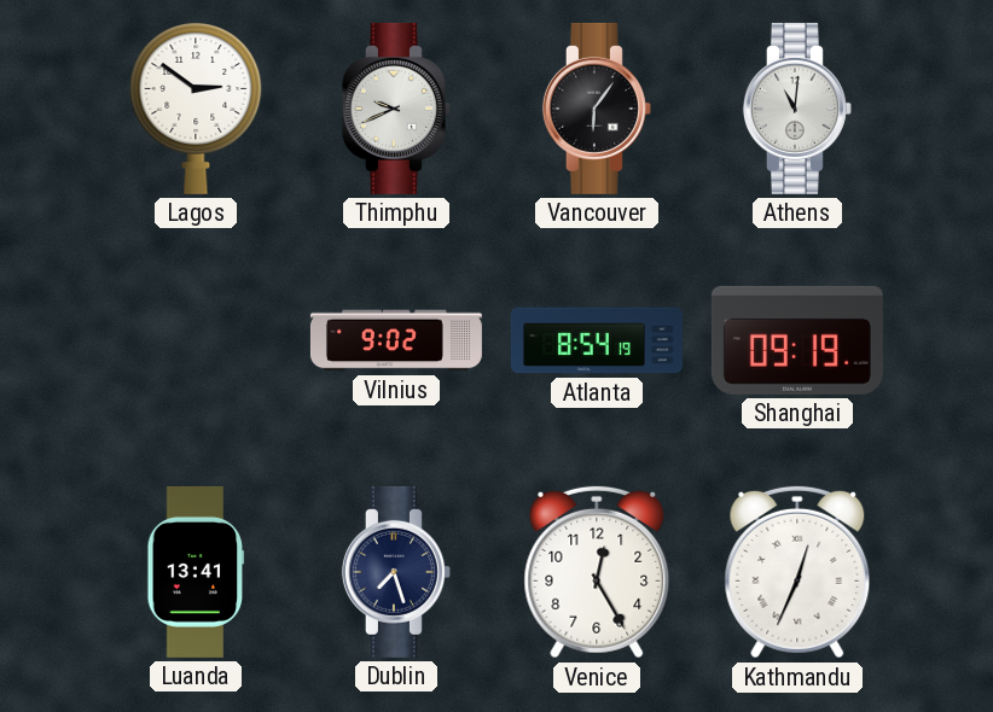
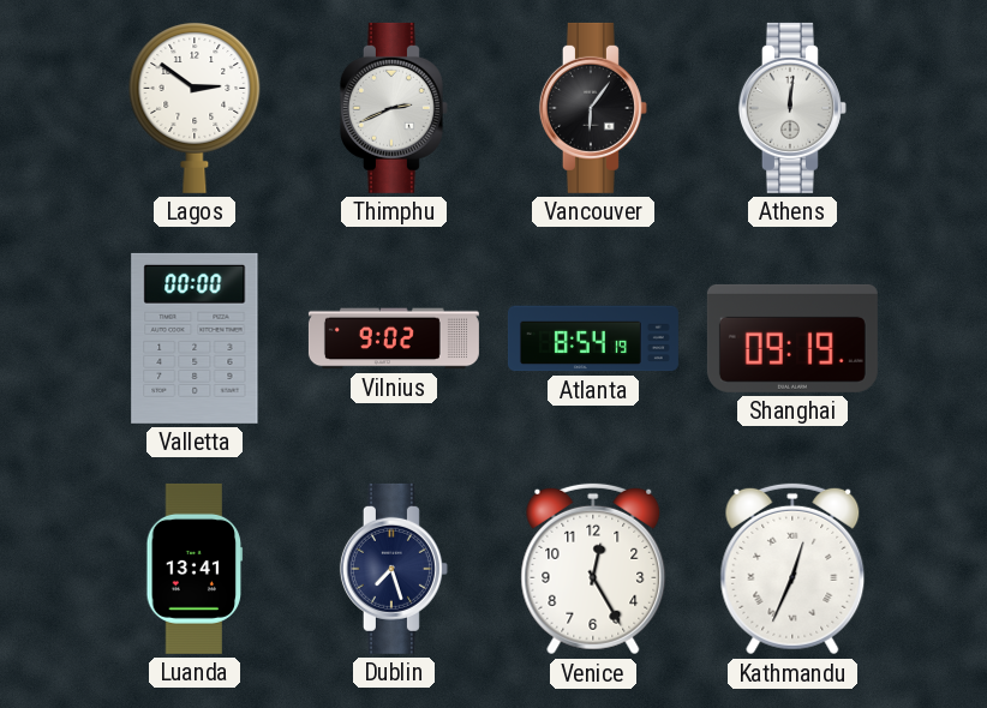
Thimphu: 9:41 -> 2:41 (394, 108)
Athens: 11:01 -> 12:01 (792, 108)
Valletta: none -> 00:00 (195, 338)
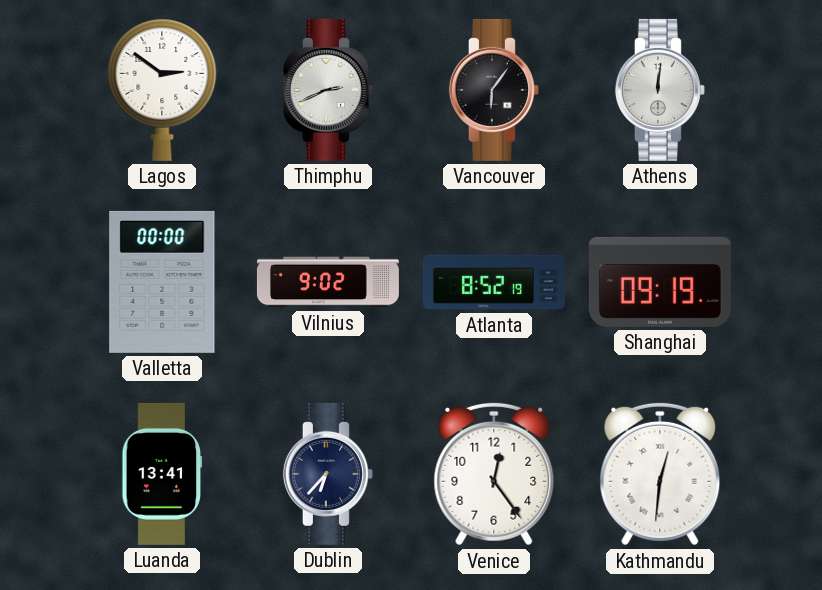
Atlanta: 8:54 -> 8:52 (494, 282)
Dublin: 7:27 -> 6:37 (328, 474)
Venice: 12:25 -> 12:24 (494, 474)
Kathmandu: 12:34 -> 12:31 (660, 474)
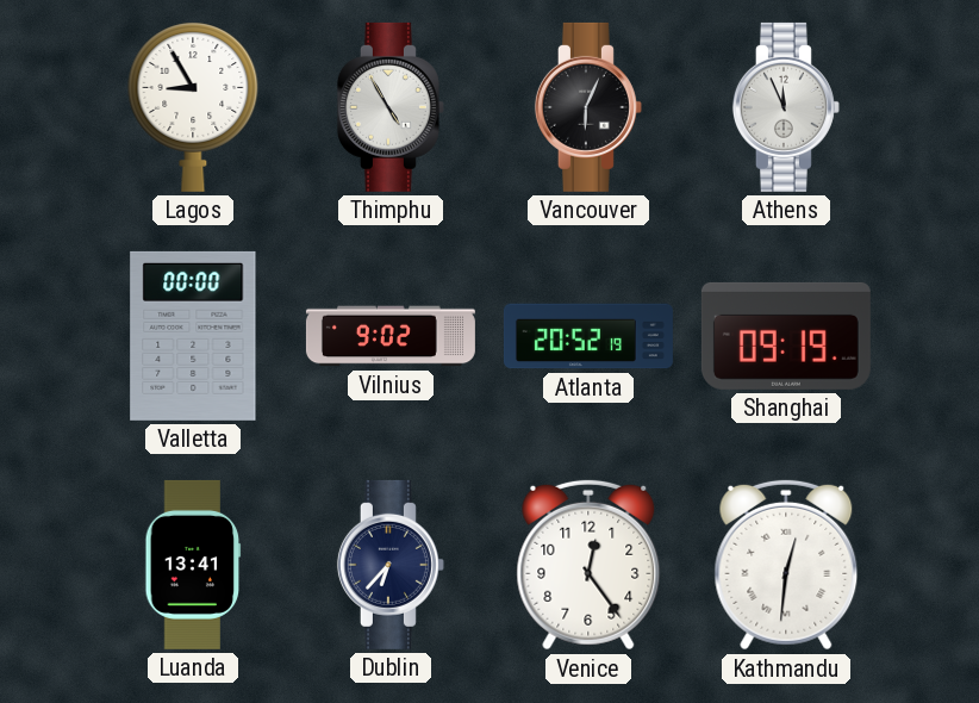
Lagos: 2:51 -> 8:55 (193, 107)
Thimphu: 2:41 -> 4:55 (391, 107)
Vancouver: 6:06 -> 6:04 (588, 107)
Athens: 12:01 -> 11:56 (786, 107)
Atlanta: 8:52 -> 20:52 (588, 336)
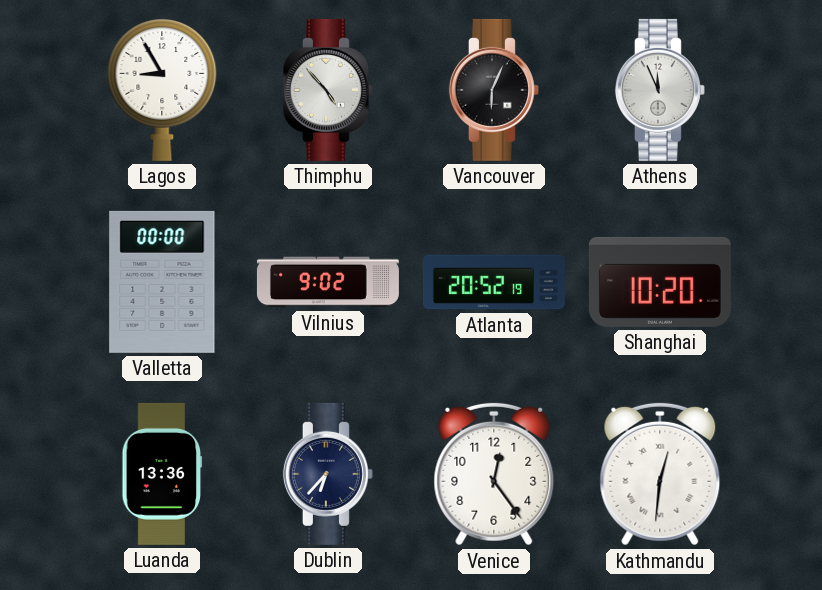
Thimphu: 4:55 -> 4:53 (328, 90)
Shanghai: 09:19 -> 10:20 (660, 282)
Luanda: 13:41 -> 13:36 (162, 474)
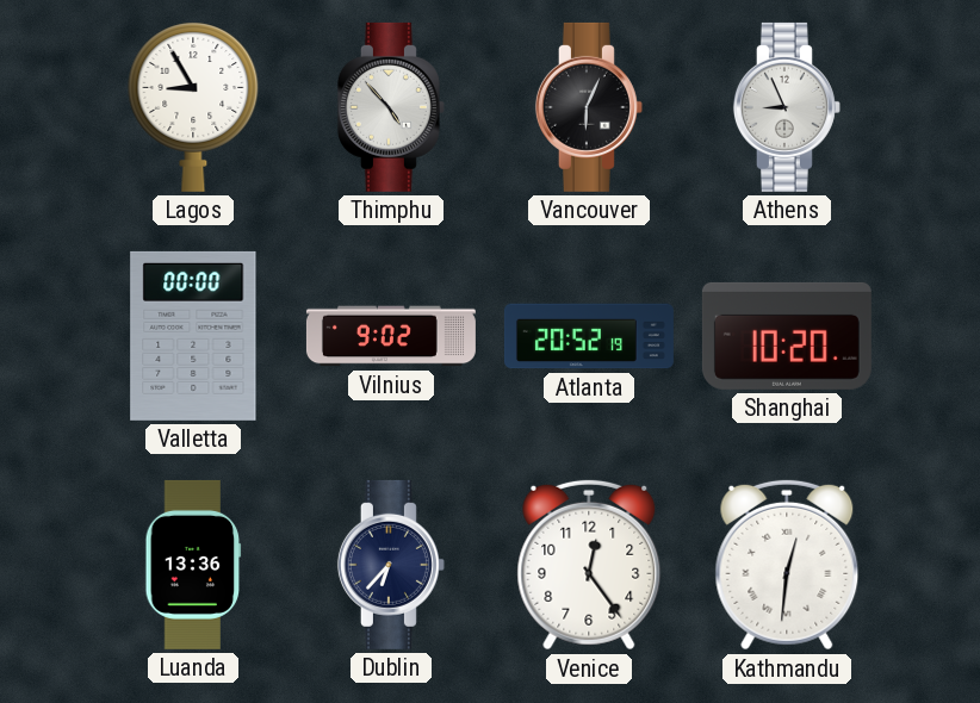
Athens: 11:56 -> 8:56 (787, 107)
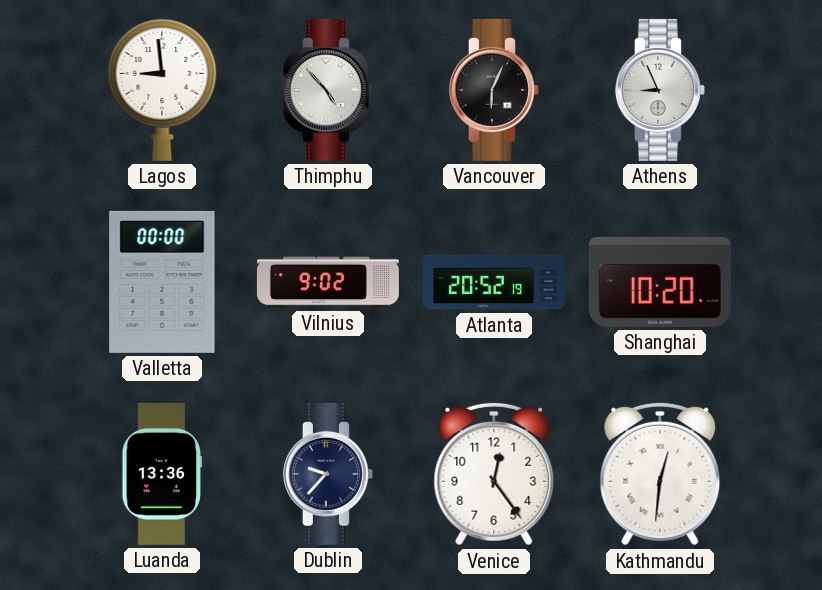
Lagos: 8:55 -> 8:59 (162, 90)
Dublin: 6:37 -> 9:37 (328, 474)
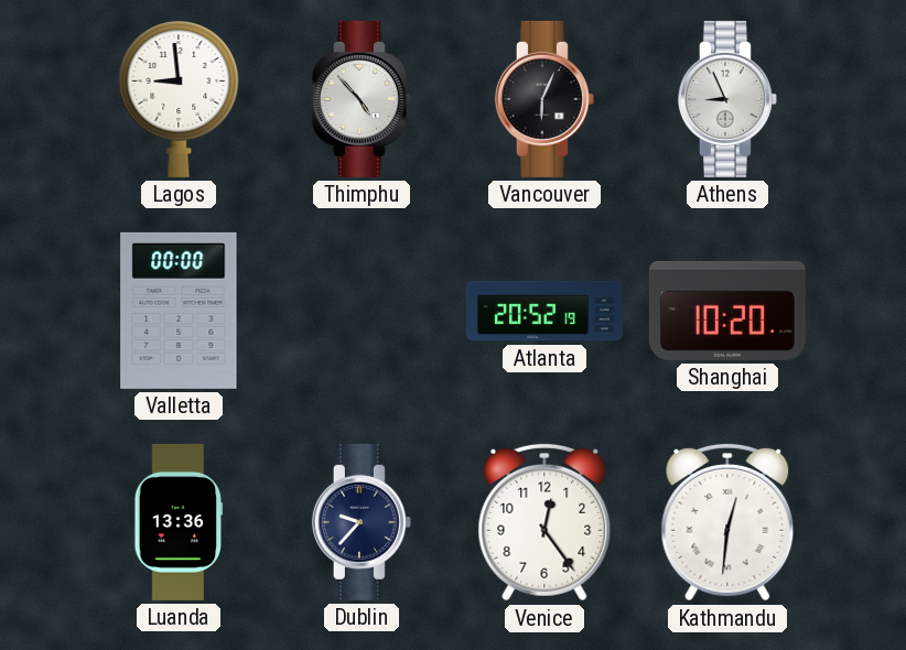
Vilnius: 9:02 -> none (328, 282)
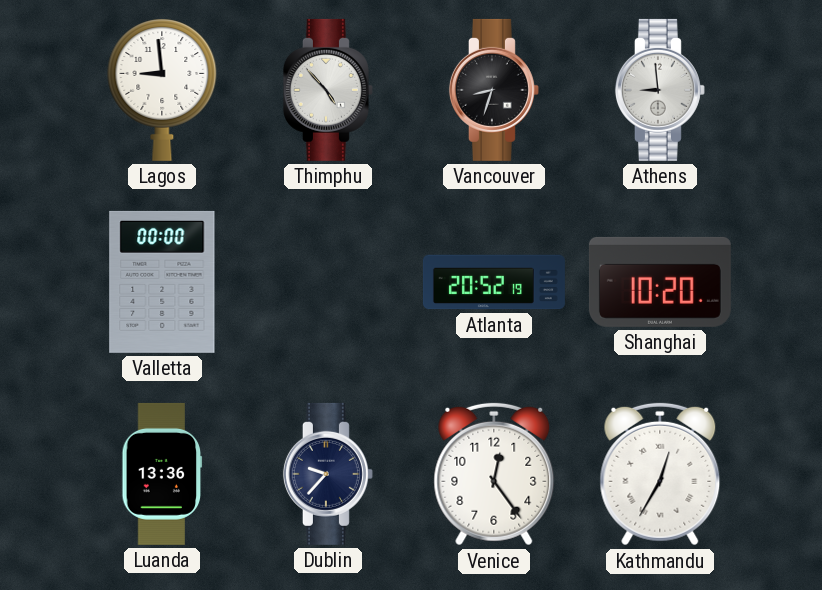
Vancouver: 6:04 -> 8:33 (494, 90)
Athens: 8:56 -> 8:59 (660, 90)
Kathmandu: 12:31 -> 12:35 (660, 474)
